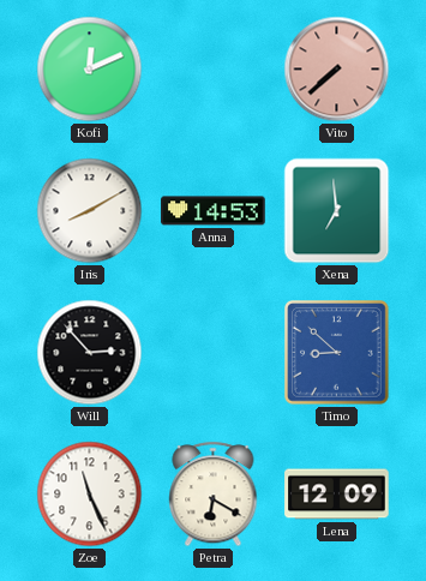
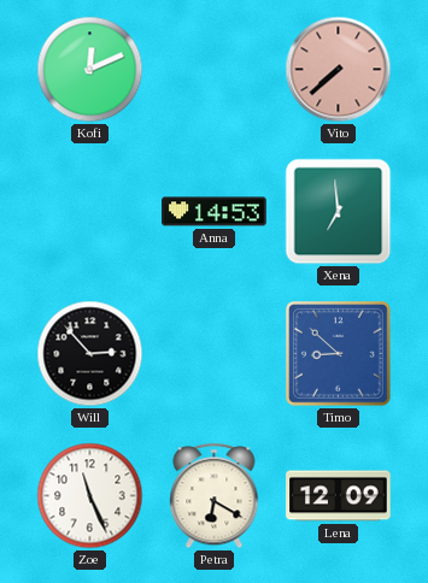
Iris: 8:10 -> none (90, 211)
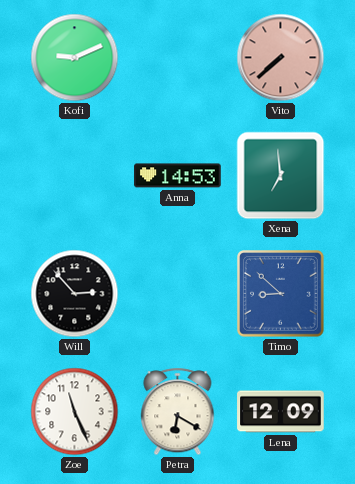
Kofi: 12:11 -> 9:11 (75, 58)
